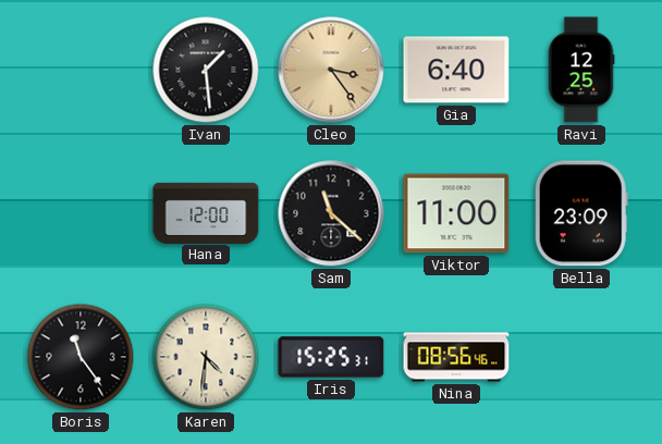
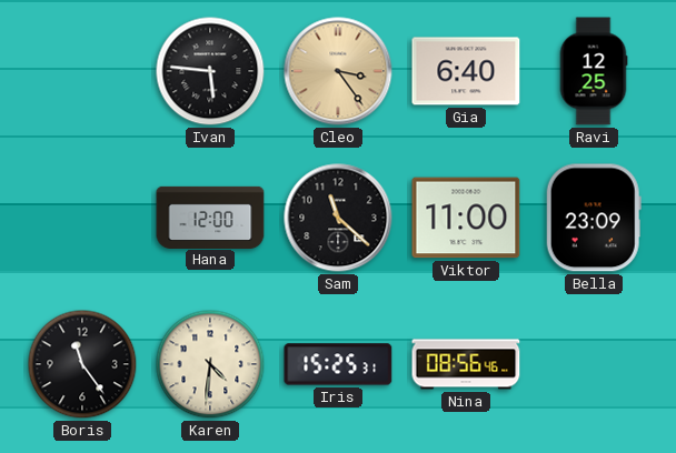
Ivan: 1:29 -> 5:46 (210, 71)
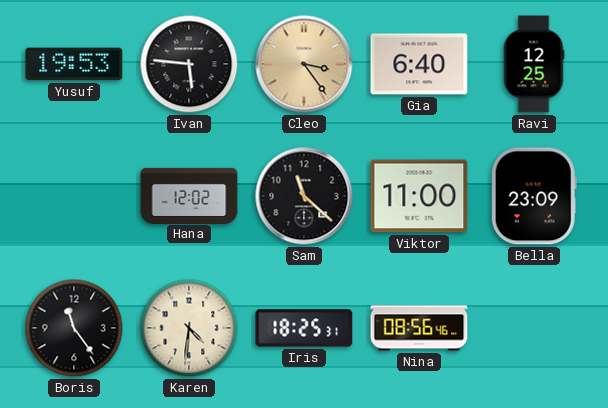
Yusuf: none -> 19:53 (74, 64)
Hana: 12:00 -> 12:02 (189, 195)
Iris: 15:25 -> 18:25 (304, 328)
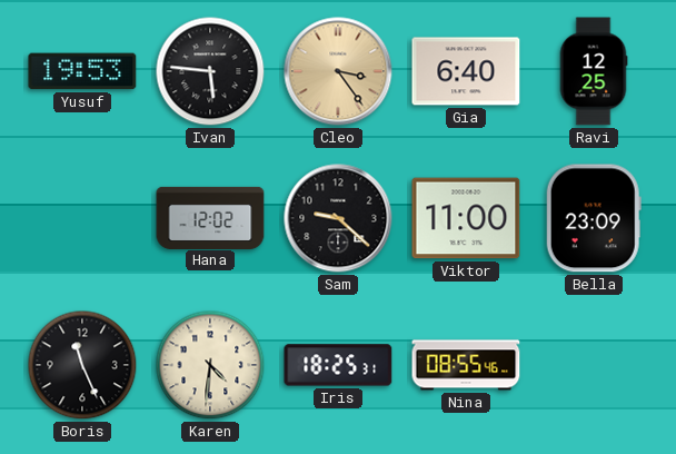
Sam: 11:22 -> 9:22 (338, 218)
Boris: 11:24 -> 11:26 (82, 365)
Nina: 08:56 -> 08:55 (466, 365)
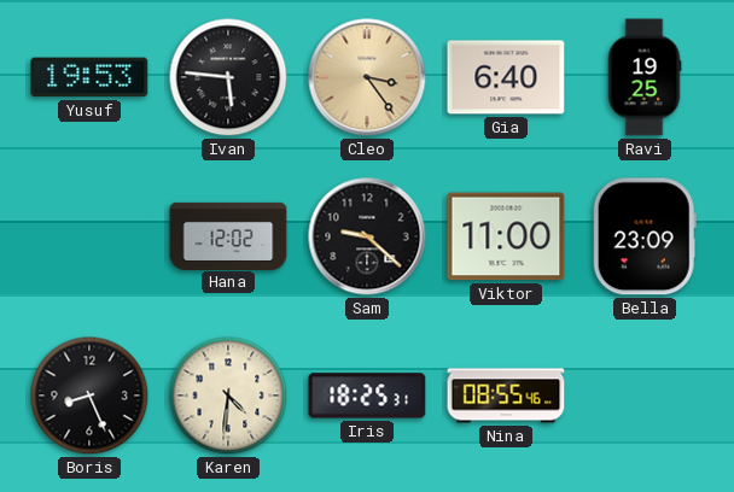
Ravi: 12:25 -> 19:25 (645, 77)
Boris: 11:26 -> 8:26 (89, 396)
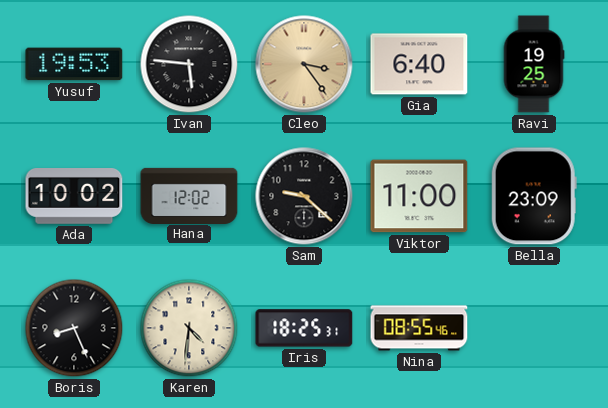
Ada: none -> 10:02 (74, 197)
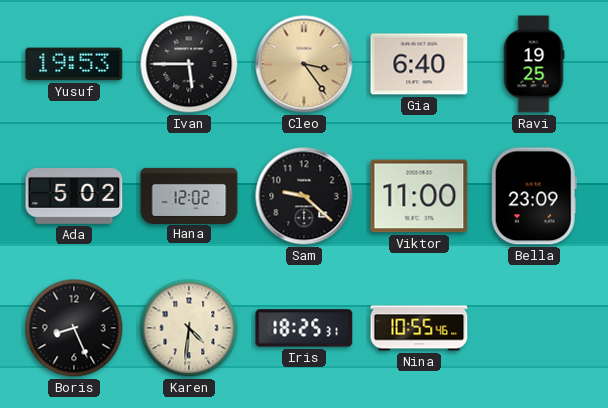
Ivan: 5:46 -> 5:45 (189, 64)
Ada: 10:02 -> 5:02 (74, 197)
Nina: 08:55 -> 10:55 (419, 328)
